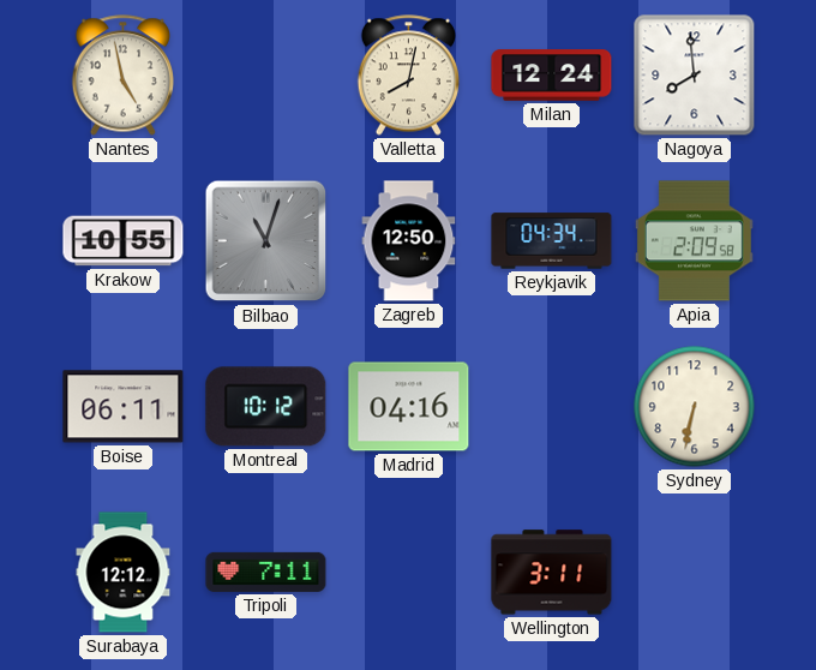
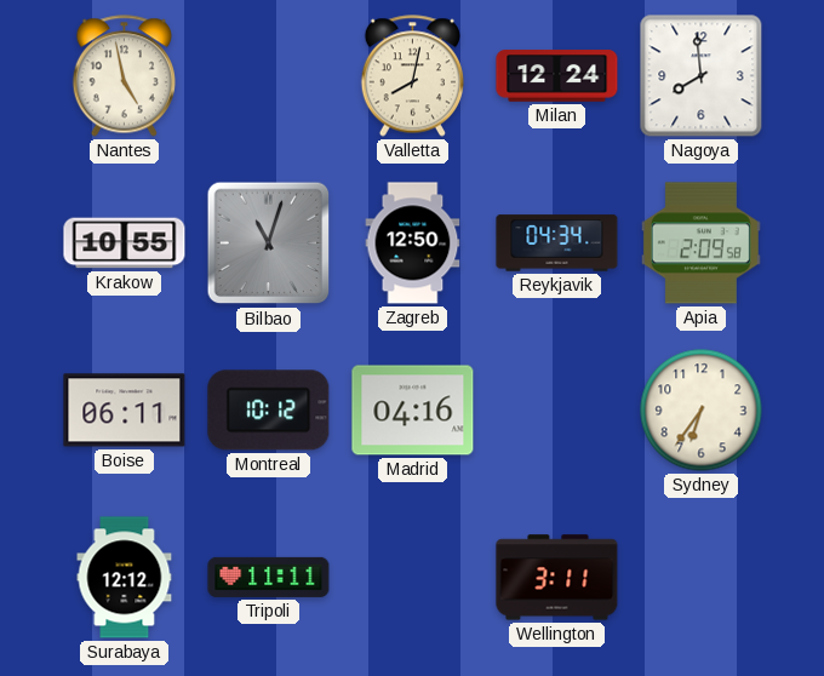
Sydney: 6:32 -> 6:36 (702, 411)
Tripoli: 7:11 -> 11:11 (269, 577)
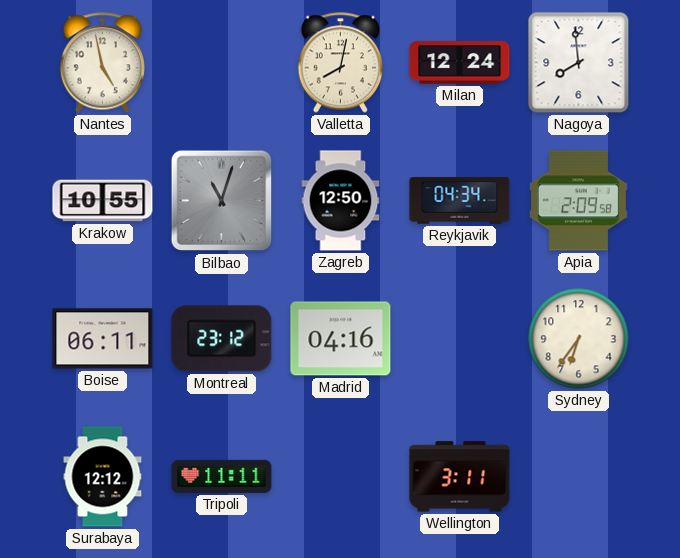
Montreal: 10:12 -> 23:12 (222, 339)
